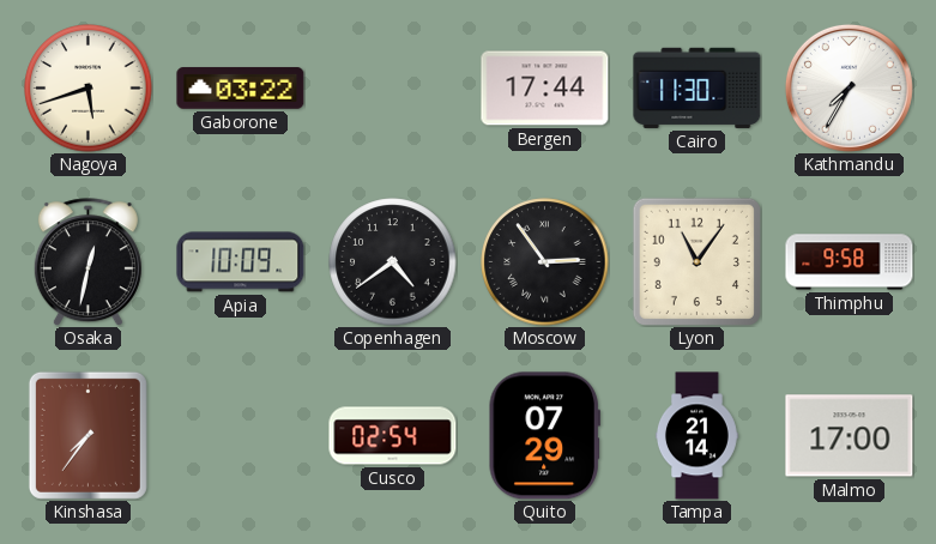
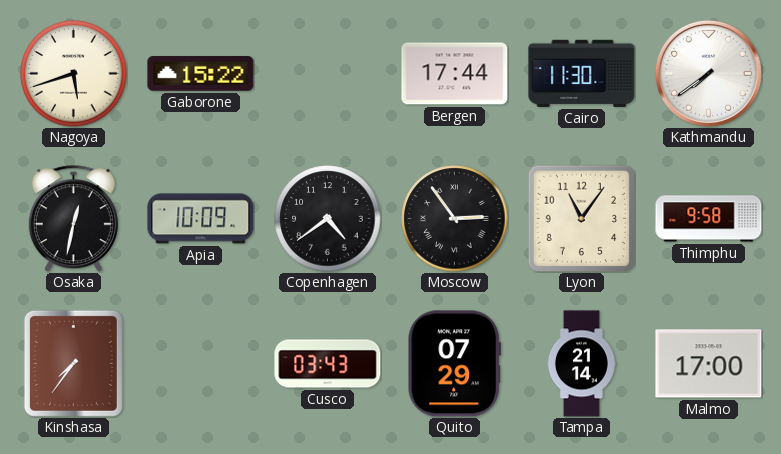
Gaborone: 03:22 -> 15:22 (201, 74)
Kathmandu: 7:35 -> 7:39 (708, 73)
Cusco: 02:54 -> 03:43 (328, 364)
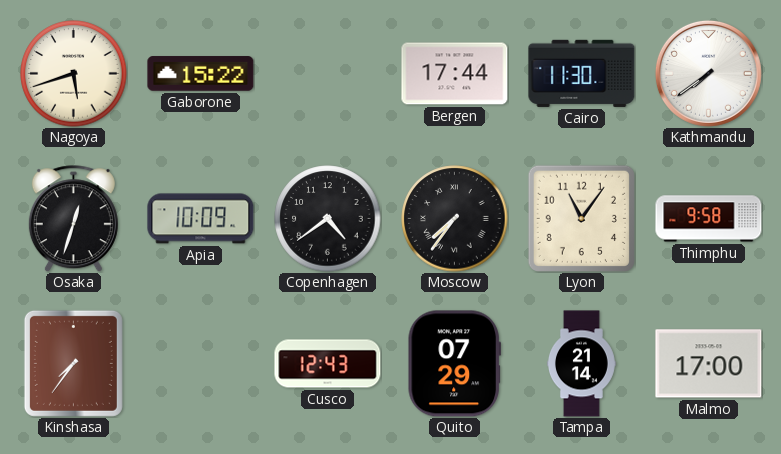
Osaka: 12:32 -> 12:33 (73, 219)
Moscow: 2:54 -> 7:36 (455, 219)
Cusco: 03:43 -> 12:43 (328, 364)
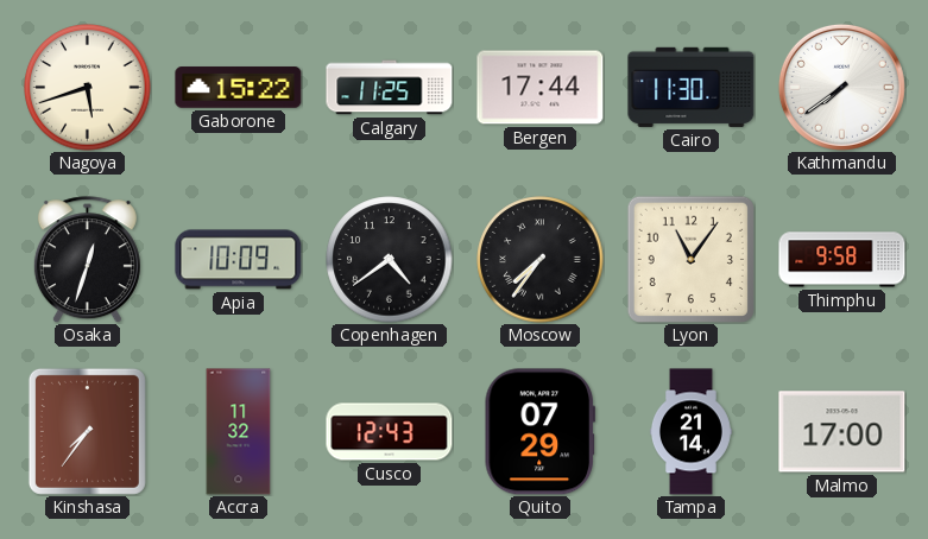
Calgary: none -> 11:25 (390, 88)
Accra: none -> 11:32 (239, 432)
